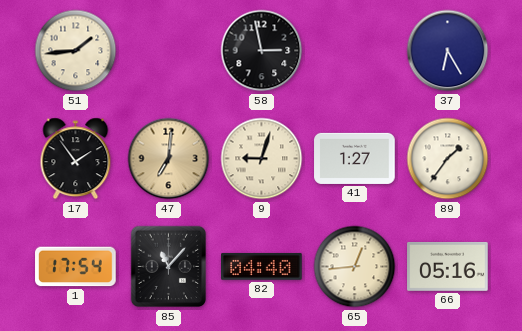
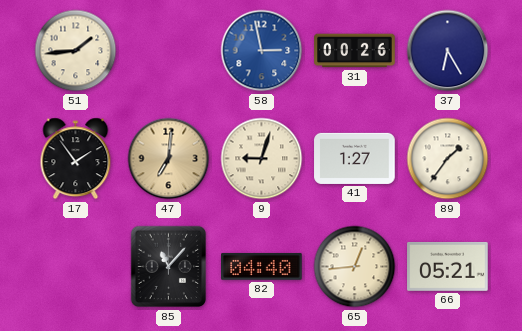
58 dial: black -> blue (262, 51)
31: none -> 00:26 (355, 51)
1: 17:54 -> none (76, 267)
66: 05:16 -> 05:21 (448, 266)
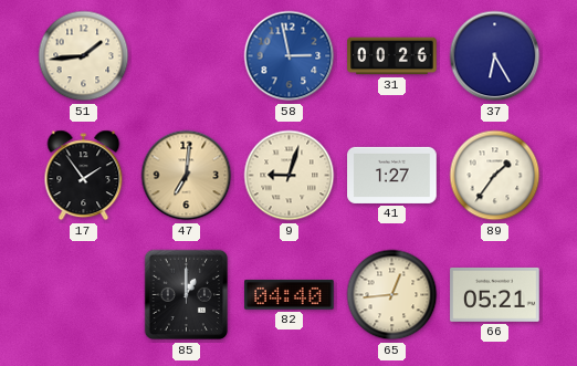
85: 11:07 -> 1:00 (187, 295)
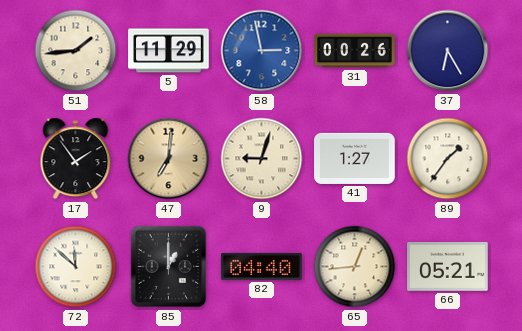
5: none -> 11:29 (169, 51)
72: none -> 11:52 (76, 267)
